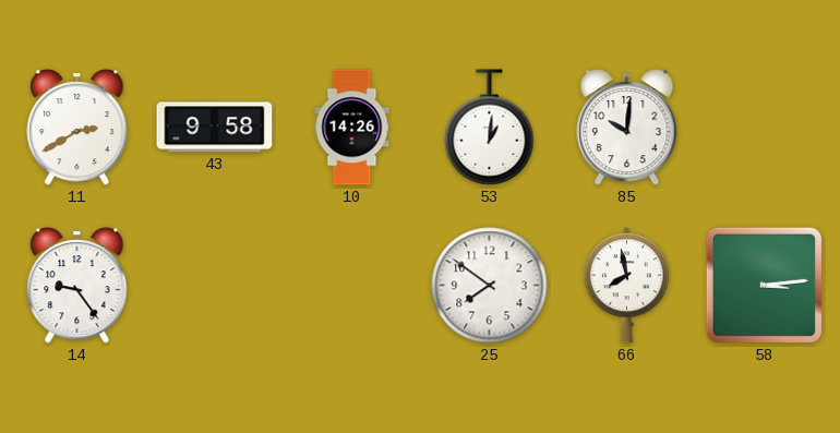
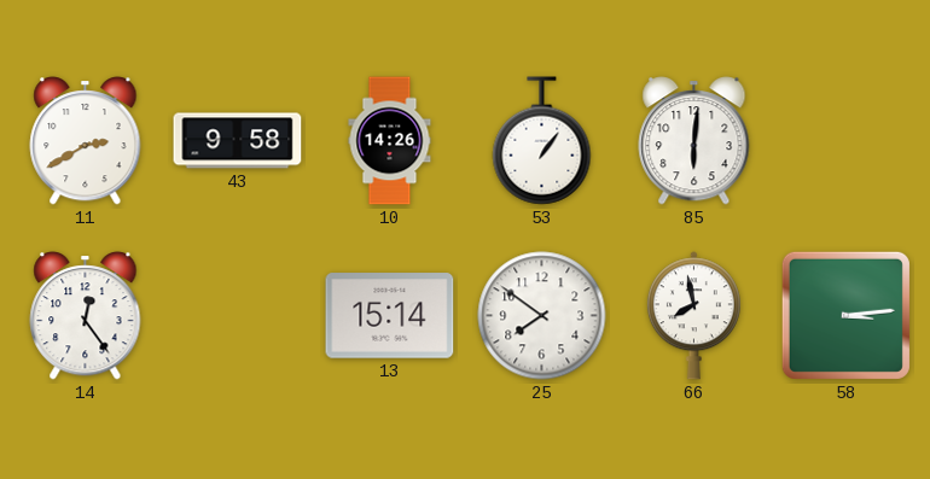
53: 1:01 -> 1:06 (542, 141)
85: 10:01 -> 6:01 (694, 141)
14: 9:24 -> 12:24 (86, 316)
13: none -> 15:14 (390, 316)
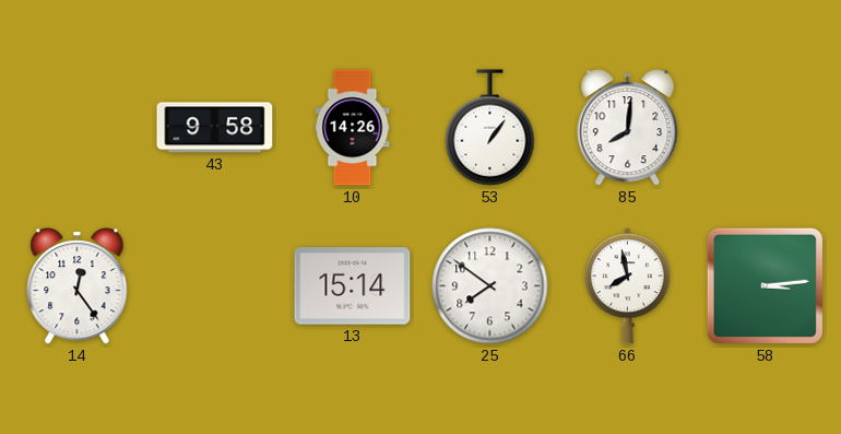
11: 2:40 -> none (86, 141)
85: 6:01 -> 8:01 (628, 128)
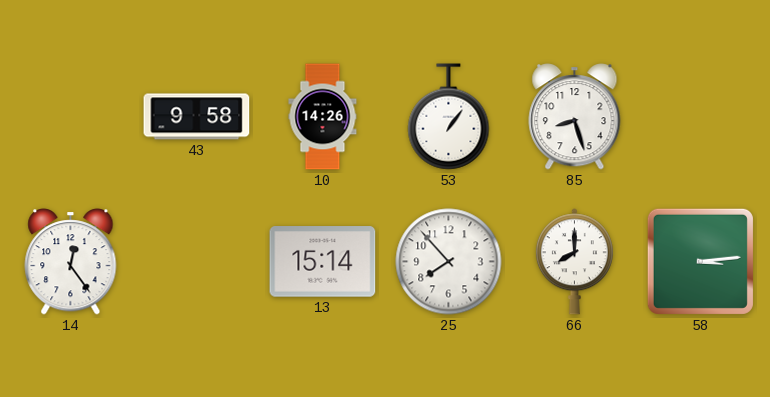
85: 8:01 -> 8:27 (575, 117)
25: 7:51 -> 7:53 (449, 262)
66: 7:58 -> 8:00 (574, 262)
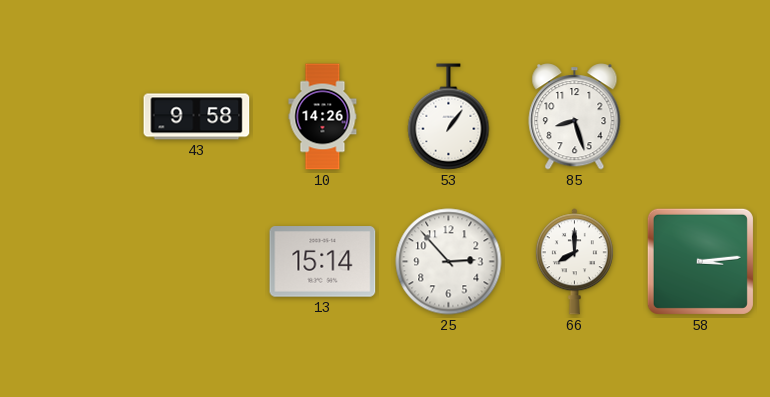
14: 12:24 -> none (71, 262)
25: 7:53 -> 2:53 (449, 262)
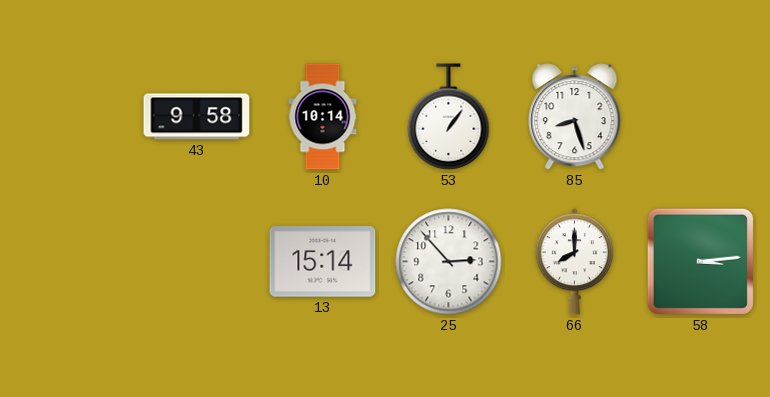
10: 14:26 -> 10:14 (323, 117)
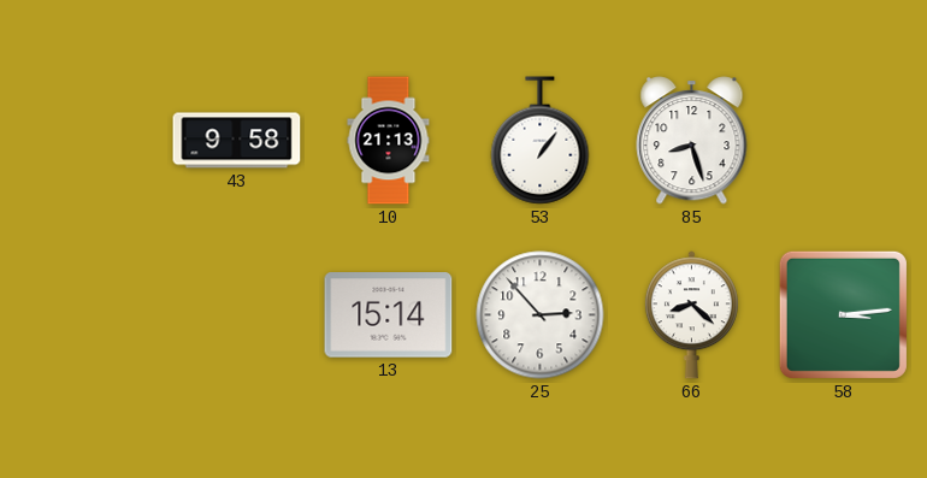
10: 10:14 -> 21:13 (389, 141)
66: 8:00 -> 8:22 (691, 315)
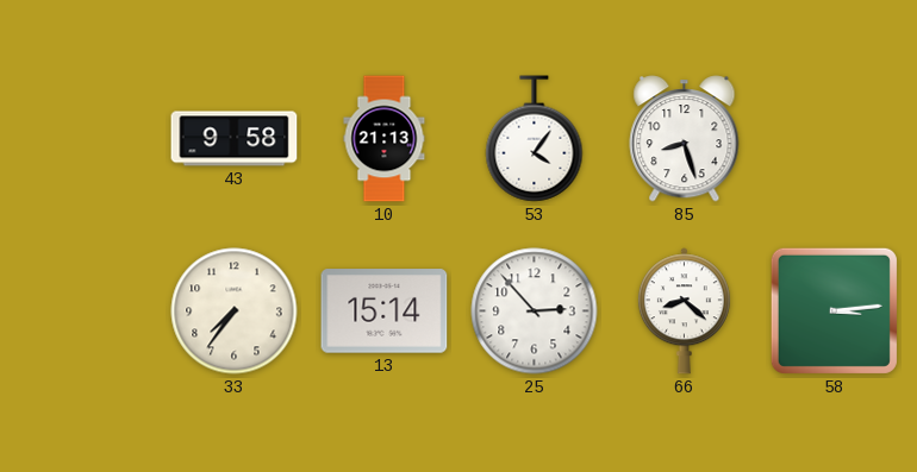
53: 1:06 -> 4:06 (535, 139)
33: none -> 7:36 (235, 311)
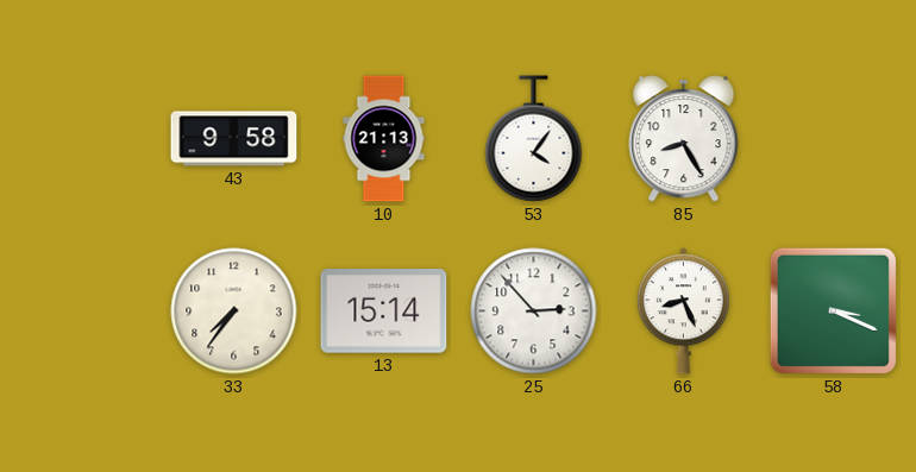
85: 8:27 -> 8:25 (684, 139)
66: 8:22 -> 8:26 (683, 311)
58: 3:14 -> 3:19 (833, 310)
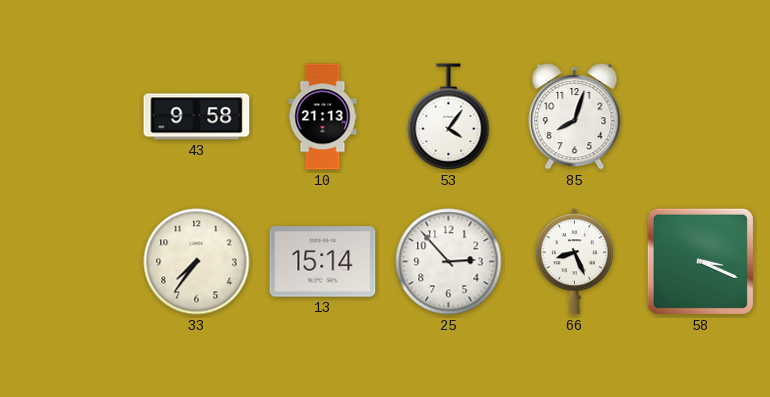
85: 8:25 -> 8:03 (575, 117)
